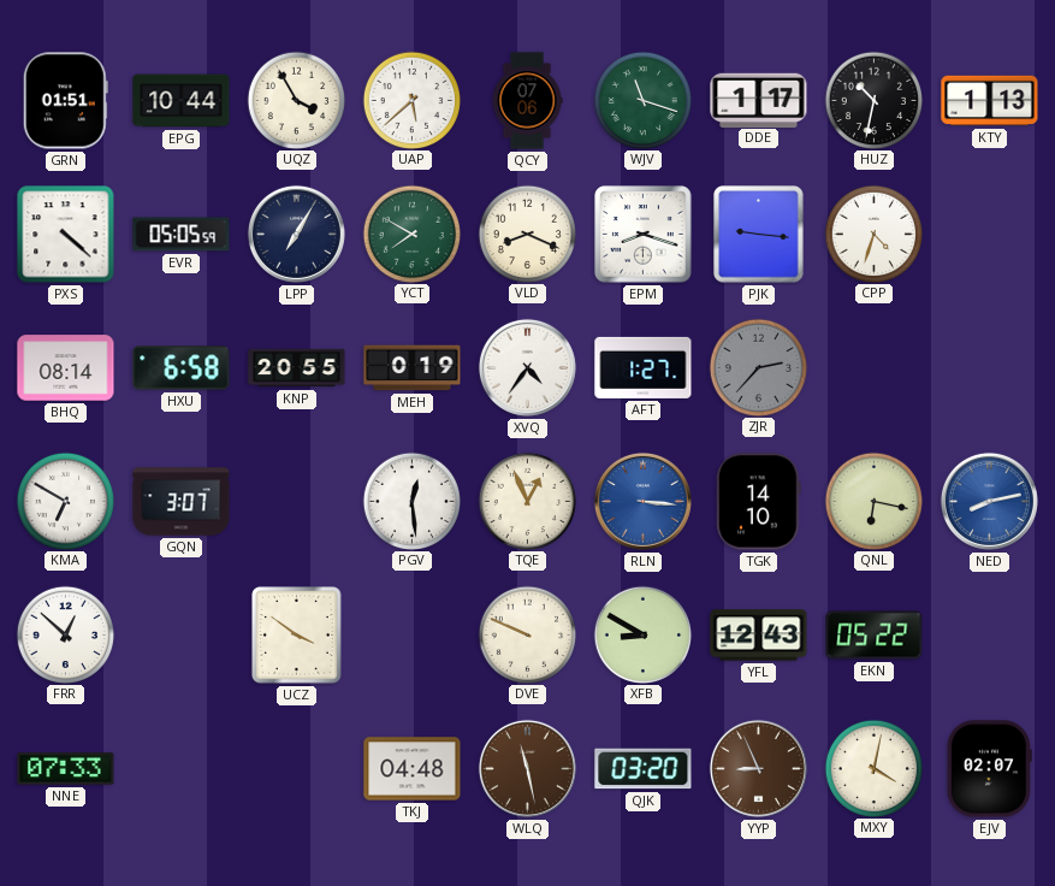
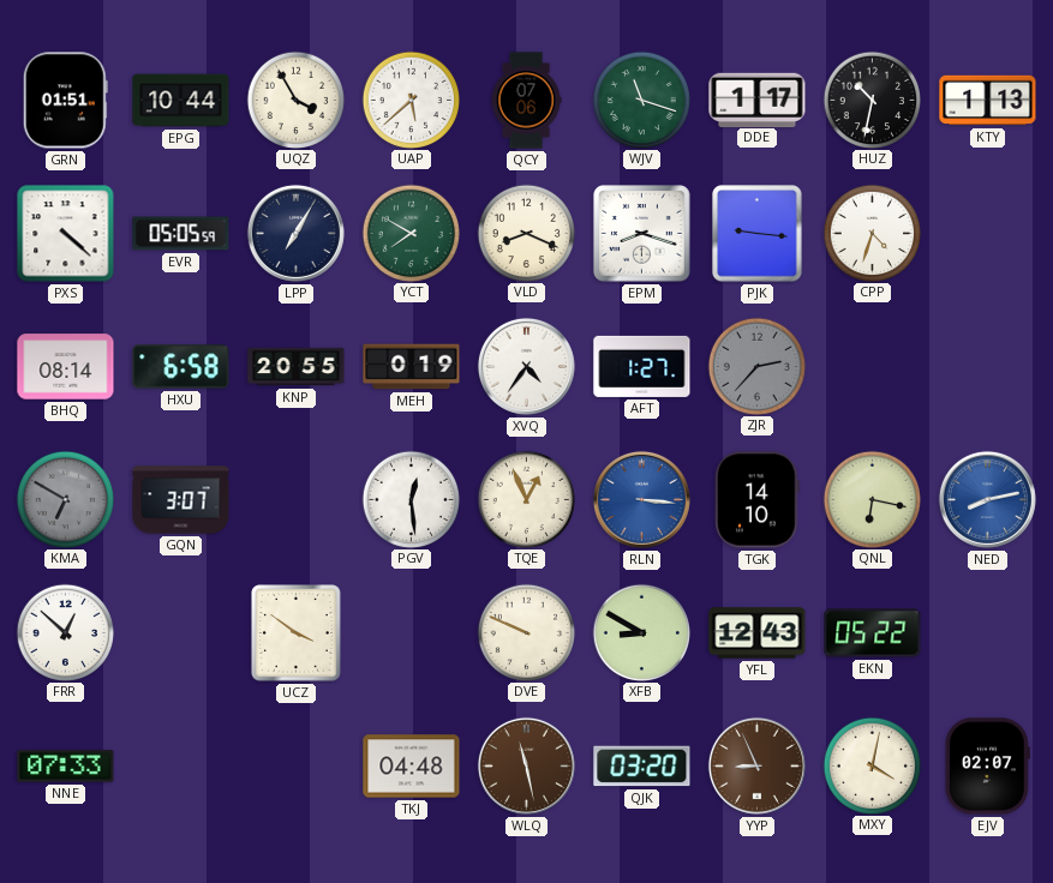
KMA dial: white -> grey (65, 499)
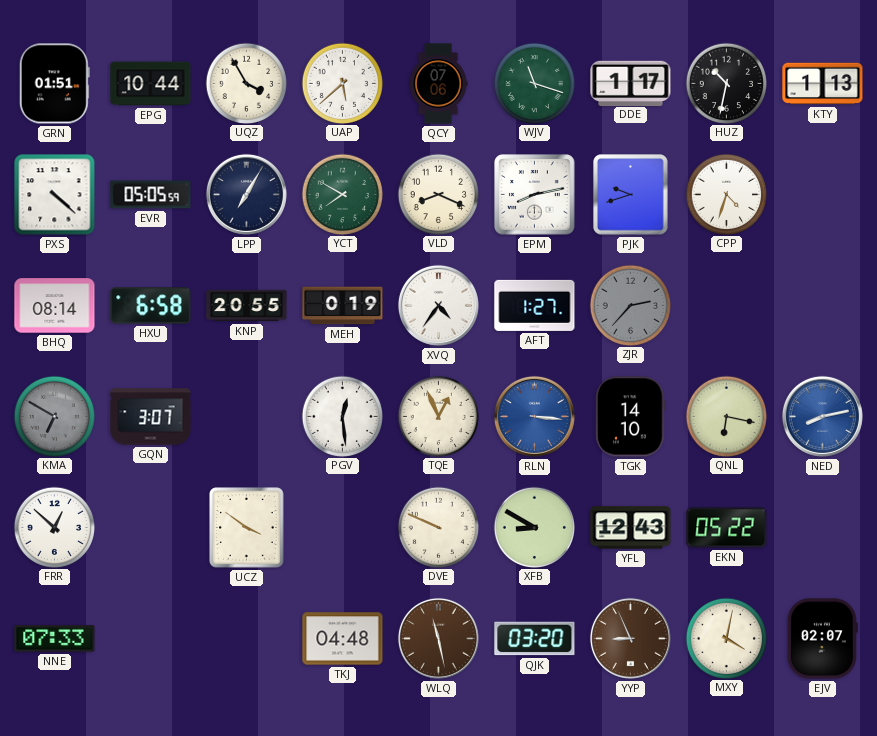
EPM: 8:18 -> 8:13 (535, 195)
PJK: 9:16 -> 9:42 (631, 195)
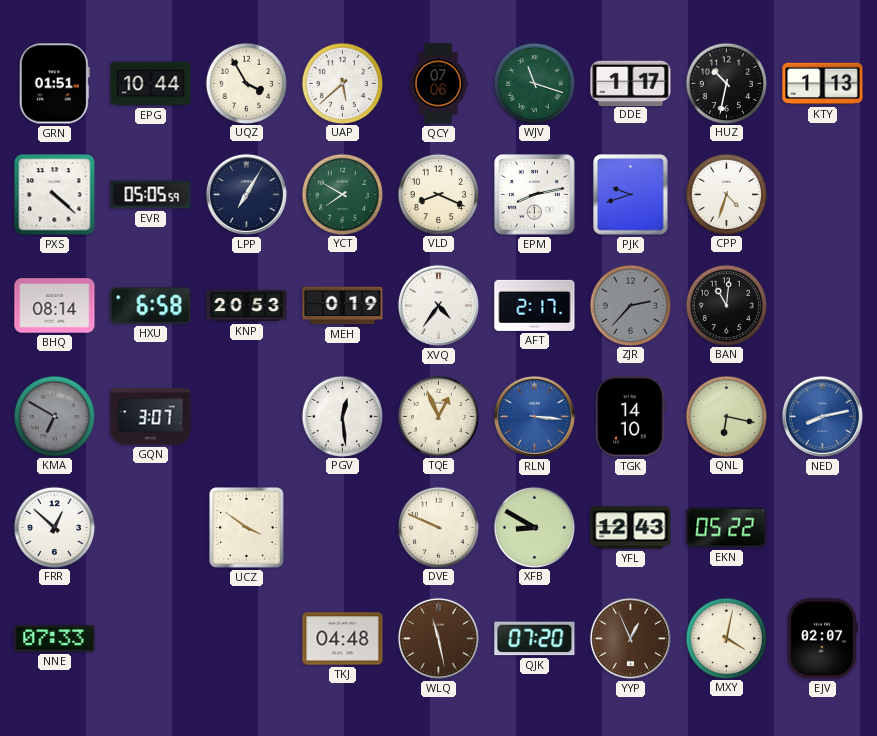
KNP: 20:55 -> 20:53 (247, 306)
AFT: 1:27 -> 2:17 (535, 305)
BAN: none -> 11:01 (726, 305)
QJK: 03:20 -> 07:20 (535, 639)
YYP: 8:56 -> 12:56 (630, 638)
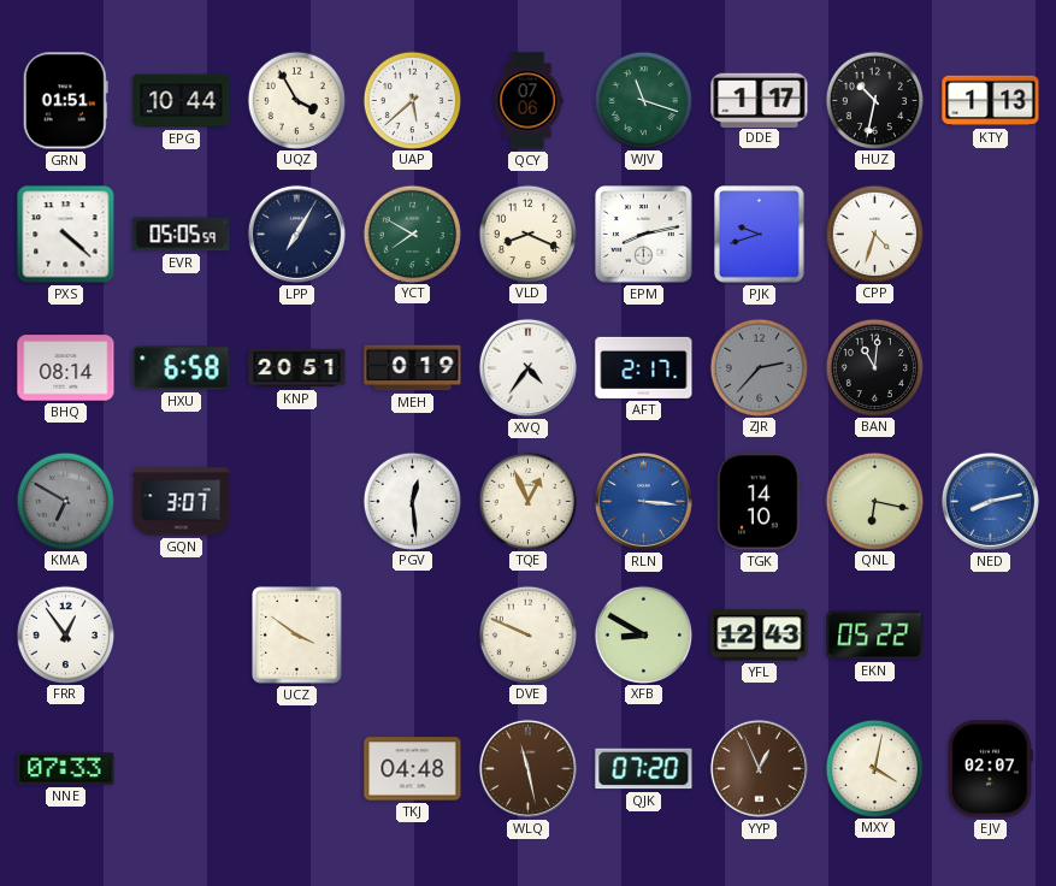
KNP: 20:53 -> 20:51 (297, 368)
FRR: 12:52 -> 12:54 (65, 634)
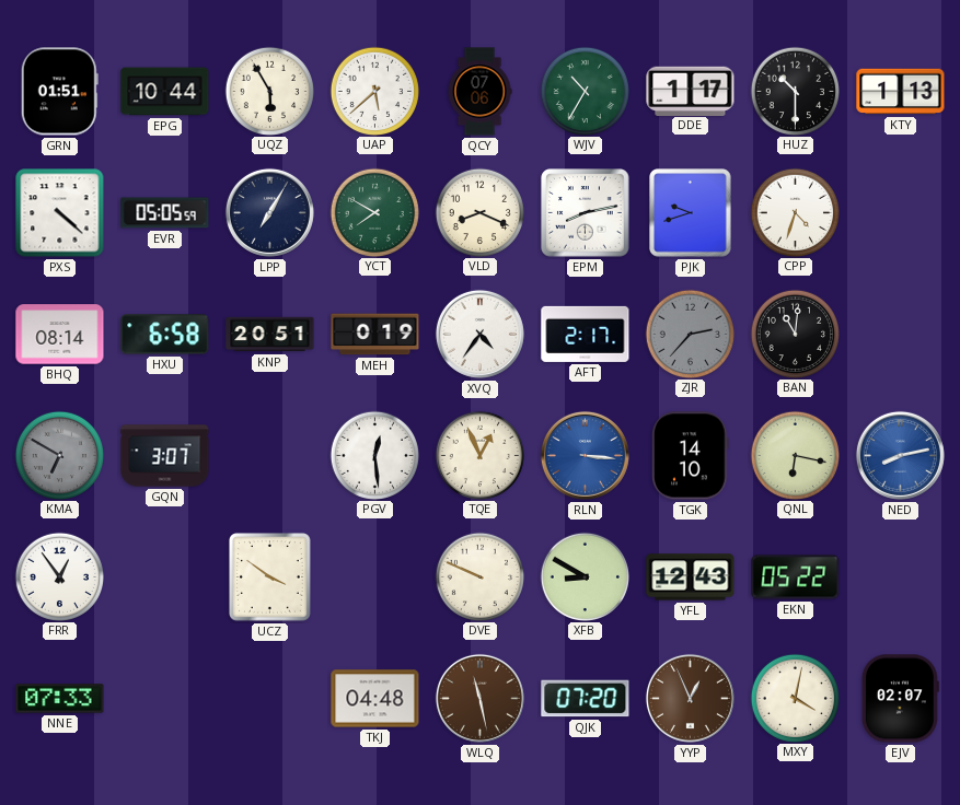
UQZ: 3:55 -> 5:55 (269, 91)
WJV: 11:18 -> 10:35 (585, 91)
HUZ: 10:32 -> 10:30 (795, 91)
